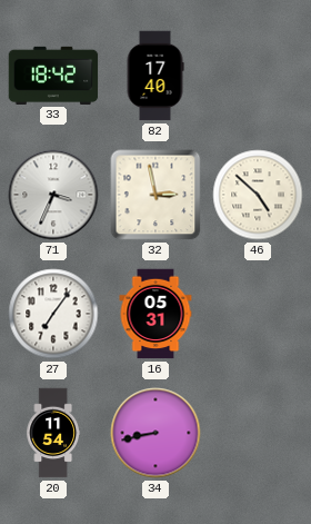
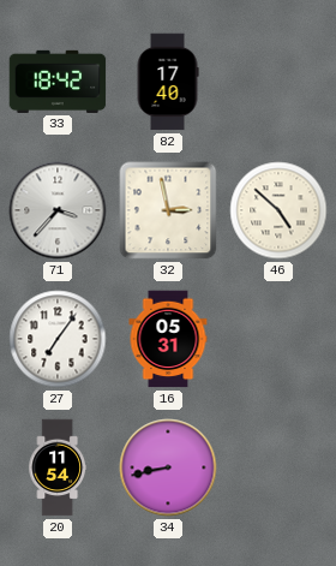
71: 3:34 -> 3:37 (58, 210)
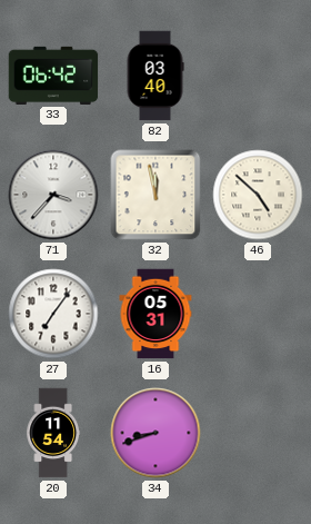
33: 18:42 -> 06:42 (53, 76)
82: 17:40 -> 03:40 (155, 76)
32: 2:58 -> 11:58 (155, 195)
34: 8:43 -> 8:42 (155, 433)
